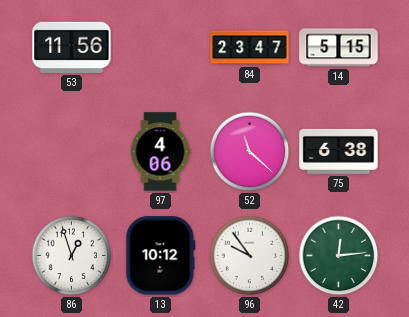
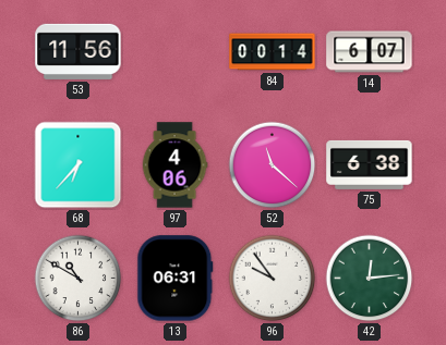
84: 23:47 -> 00:14 (273, 52)
14: 5:15 -> 6:07 (370, 52)
68: none -> 6:37 (79, 165)
86: 12:57 -> 10:50 (79, 279)
13: 10:12 -> 06:31 (176, 279)
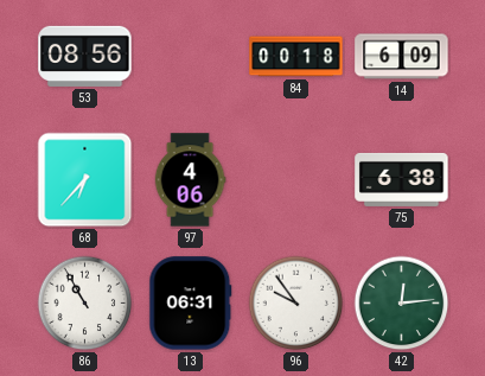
53: 11:56 -> 08:56 (85, 56)
84: 00:14 -> 00:18 (296, 57)
14: 6:07 -> 6:09 (402, 57)
52: 11:22 -> none (273, 165)
86: 10:50 -> 10:55 (85, 304)
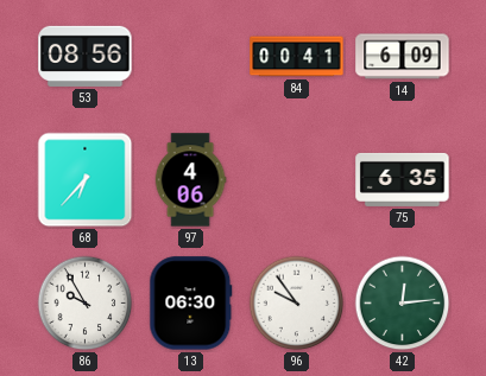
84: 00:18 -> 00:41 (297, 57)
75: 6:38 -> 6:35 (403, 179)
86: 10:55 -> 9:55 (86, 304)
13: 06:31 -> 06:30 (191, 304)
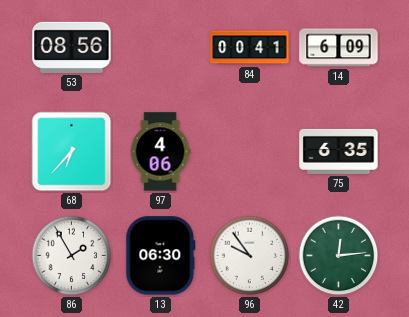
86: 9:55 -> 1:55 (72, 256)
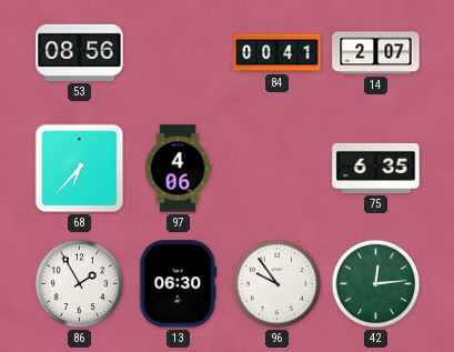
14: 6:09 -> 2:07 (376, 53)
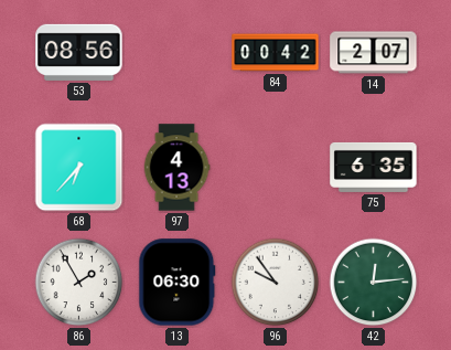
84: 00:41 -> 00:42 (276, 53)
97: 4:06 -> 4:13 (176, 168)
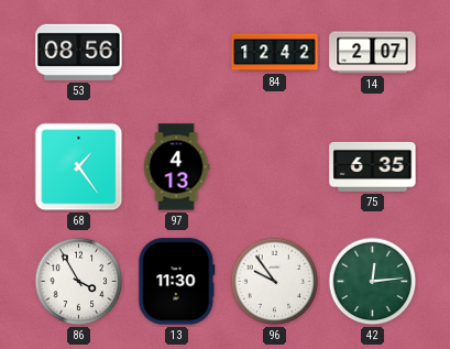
84: 00:42 -> 12:42 (275, 53)
68: 6:37 -> 1:24 (79, 167)
86: 1:55 -> 3:55 (79, 282)
13: 06:30 -> 11:30 (177, 282)
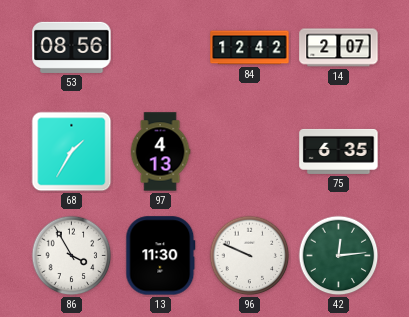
68: 1:24 -> 1:35 (72, 152)
96: 9:54 -> 9:49 (250, 256)
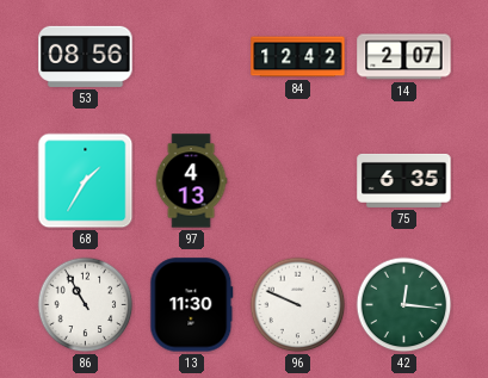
86: 3:55 -> 10:55 (86, 305)
42: 12:14 -> 12:16 (404, 305)
